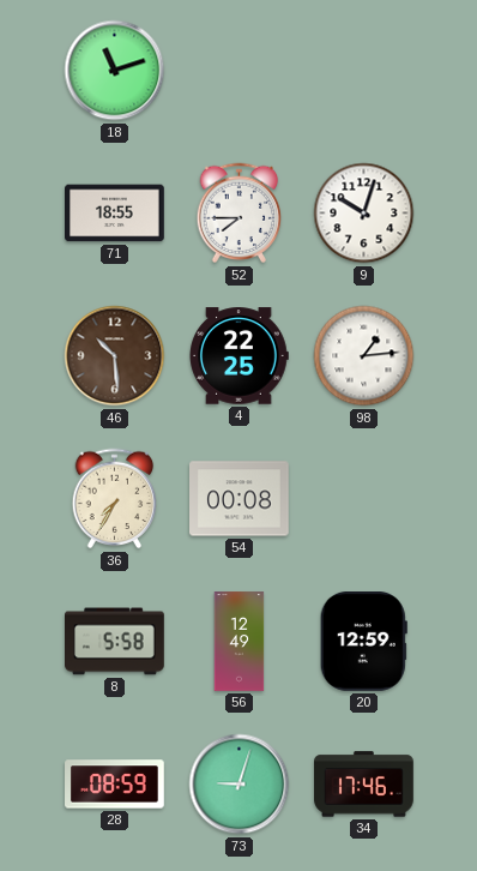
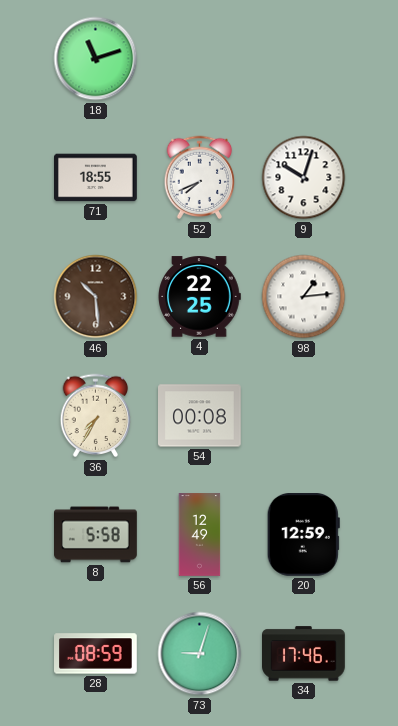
52: 7:45 -> 7:41 (200, 178)
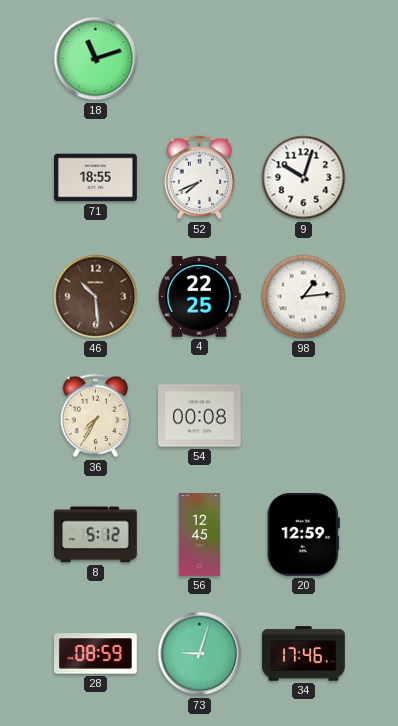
8: 5:58 -> 5:12 (96, 535)
56: 12:49 -> 12:45 (200, 535)
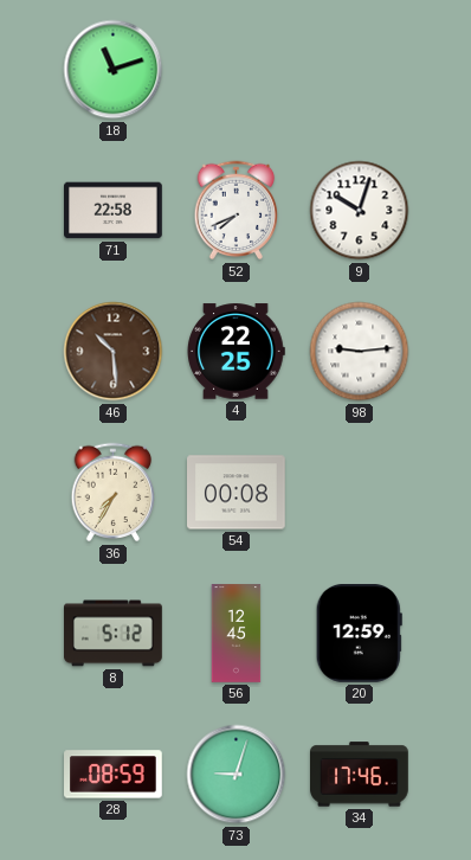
71: 18:55 -> 22:58 (114, 211)
98: 1:14 -> 9:14 (360, 352)
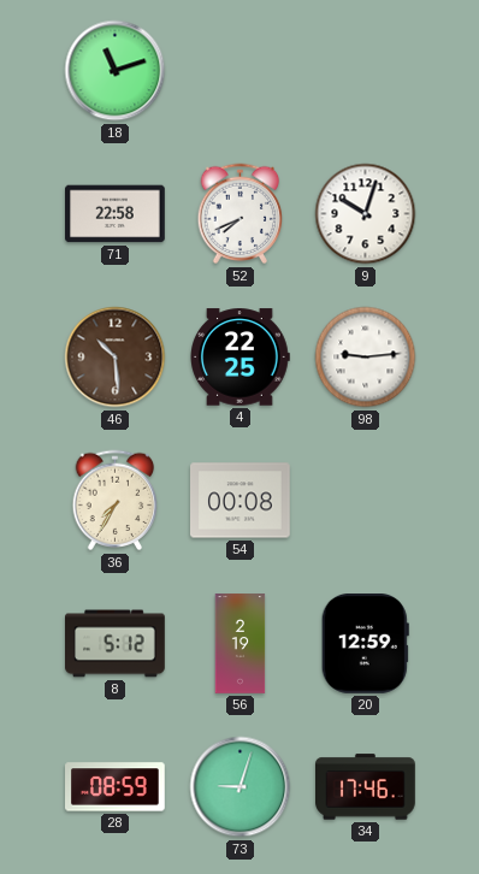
56: 12:45 -> 2:19 (241, 644)
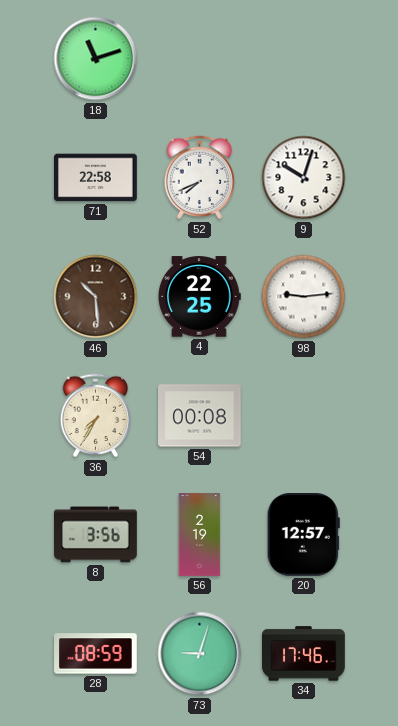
8: 5:12 -> 3:56 (96, 535)
20: 12:59 -> 12:57 (303, 535)
